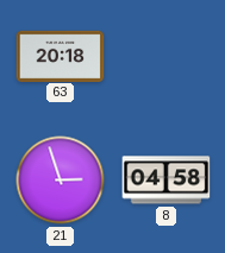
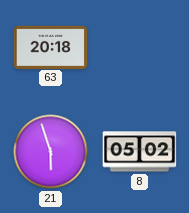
21: 2:57 -> 5:57 (51, 152)
8: 04:58 -> 05:02 (140, 152)
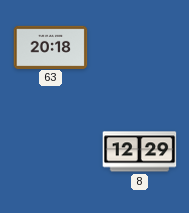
21: 5:57 -> none (51, 152)
8: 05:02 -> 12:29 (140, 152)
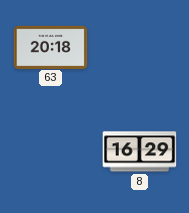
8: 12:29 -> 16:29 (140, 152)
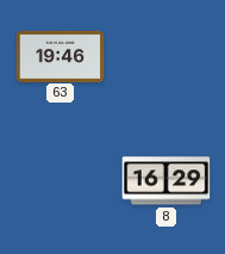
63: 20:18 -> 19:46 (61, 56)
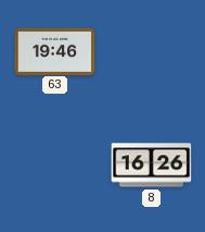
8: 16:29 -> 16:26 (152, 166)
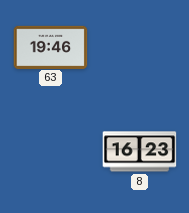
8: 16:26 -> 16:23 (140, 152)
